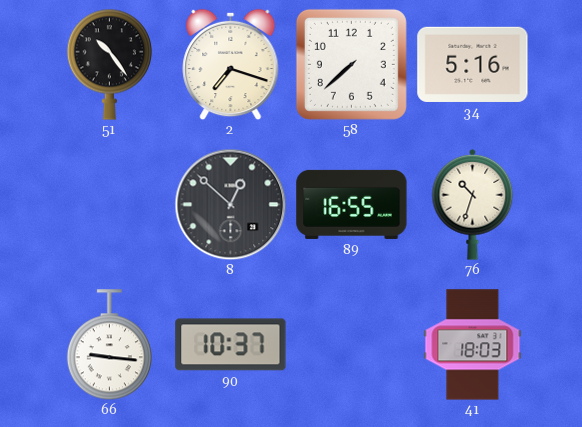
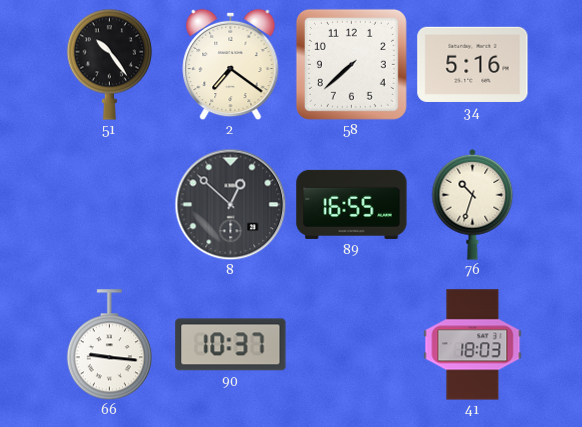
2: 7:18 -> 7:21 (231, 64)
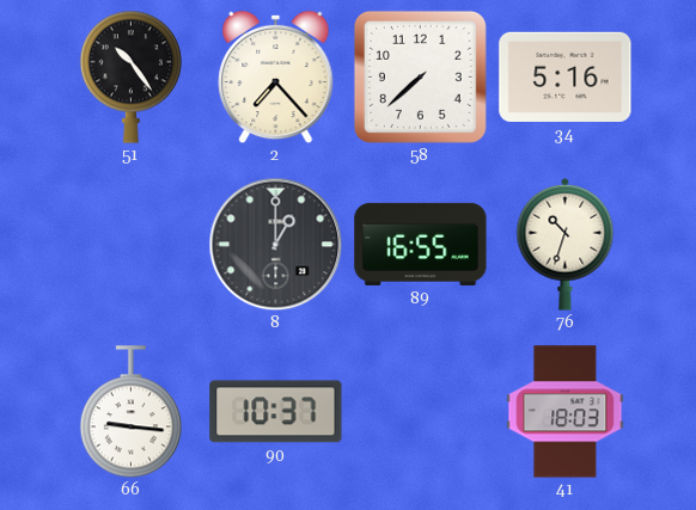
2: 7:21 -> 7:23 (276, 76)
8: 12:52 -> 1:00 (275, 244)
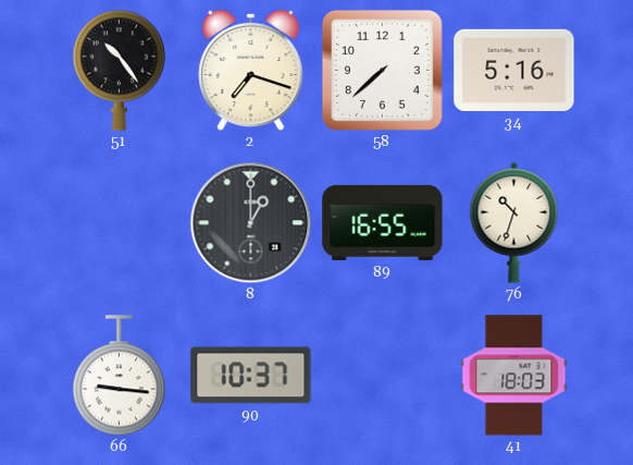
2: 7:23 -> 7:18 (251, 70)
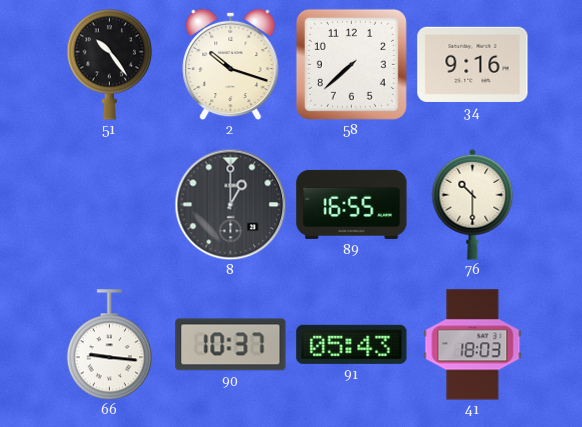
2: 7:18 -> 10:18 (231, 64)
34: 5:16 -> 9:16 (473, 64)
76: 10:33 -> 10:30 (473, 204)
91: none -> 05:43 (352, 344)
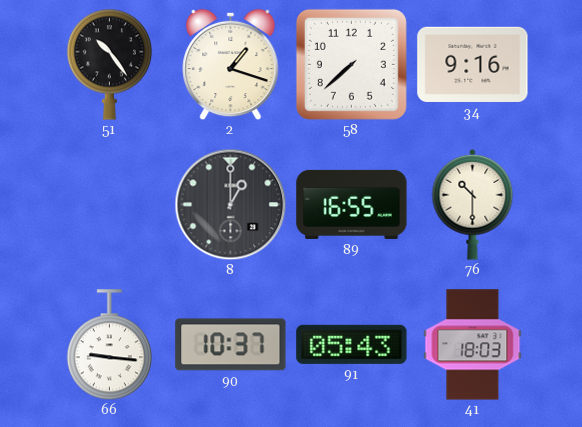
2: 10:18 -> 1:18 (231, 64)
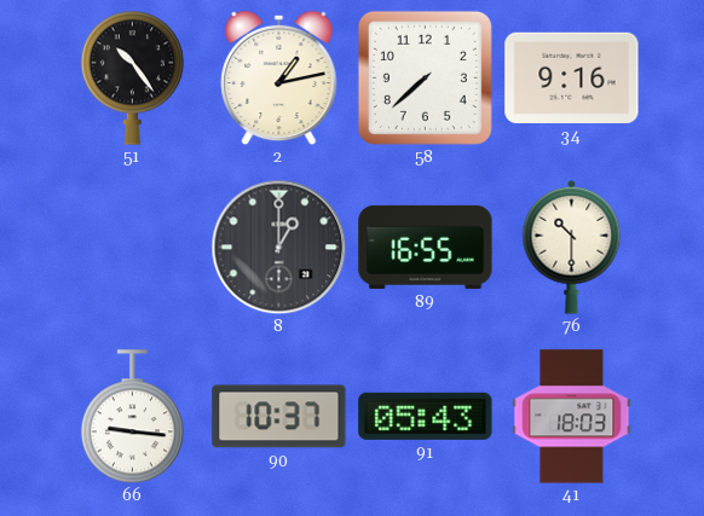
2: 1:18 -> 1:13 (279, 77)
